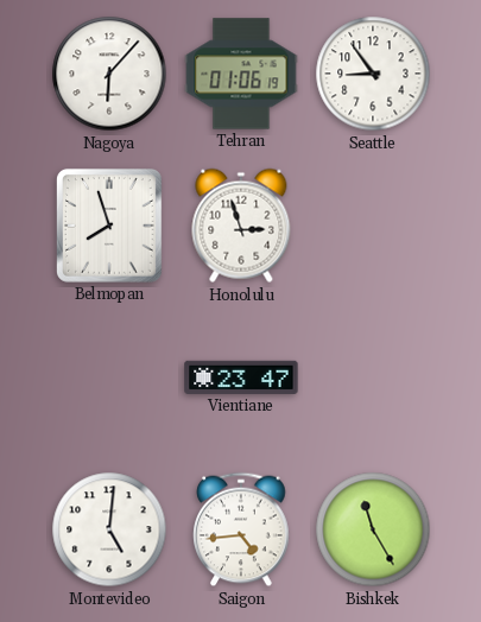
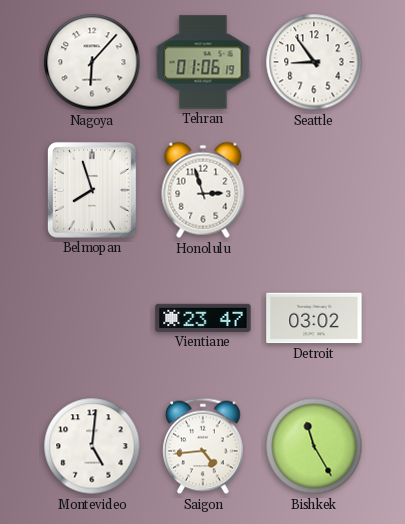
Detroit: none -> 03:02 (314, 318)
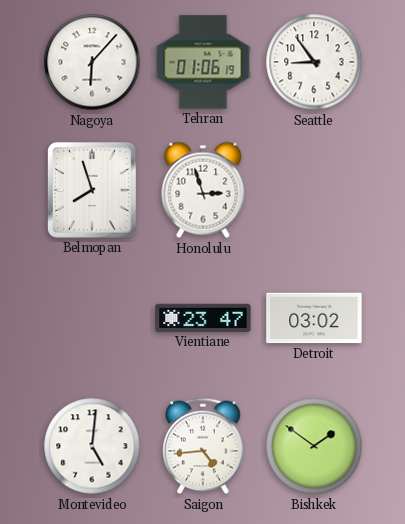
Bishkek: 11:25 -> 1:51 (314, 446)
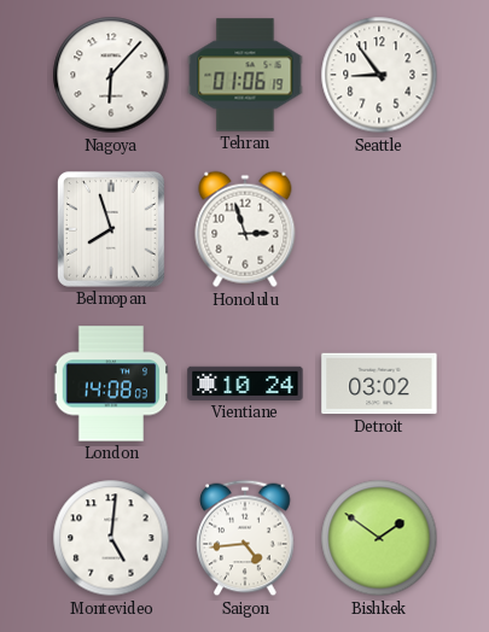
London: none -> 14:08 (111, 384)
Vientiane: 23:47 -> 10:24 (245, 384)
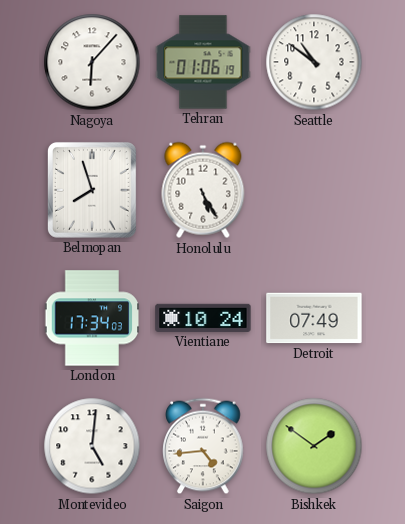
Seattle: 8:54 -> 10:51 (314, 62)
Honolulu: 2:57 -> 5:25 (203, 190)
London: 14:08 -> 17:34 (92, 318)
Detroit: 03:02 -> 07:49 (314, 318)
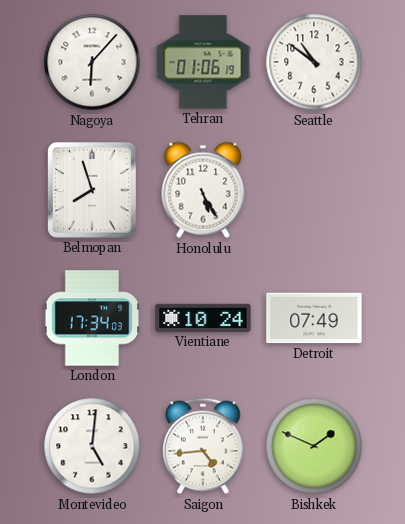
Bishkek: 1:51 -> 1:49 (314, 446)
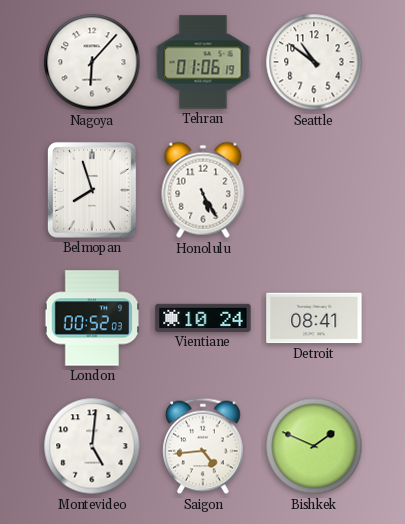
London: 17:34 -> 00:52 (92, 318)
Detroit: 07:49 -> 08:41 (314, 318)
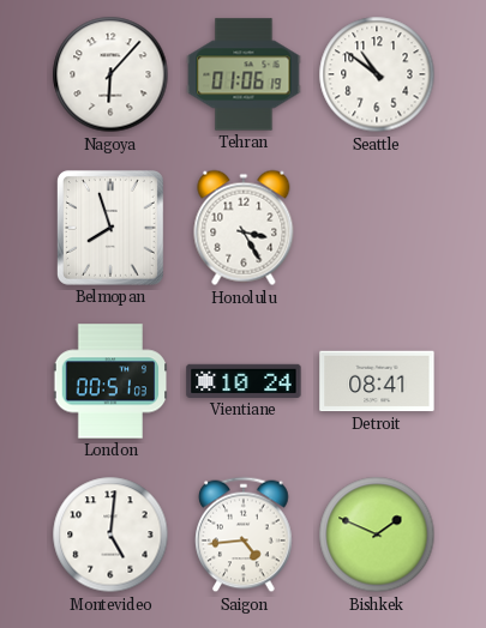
Honolulu: 5:25 -> 3:25 (244, 228)
London: 00:52 -> 00:51 (110, 381)
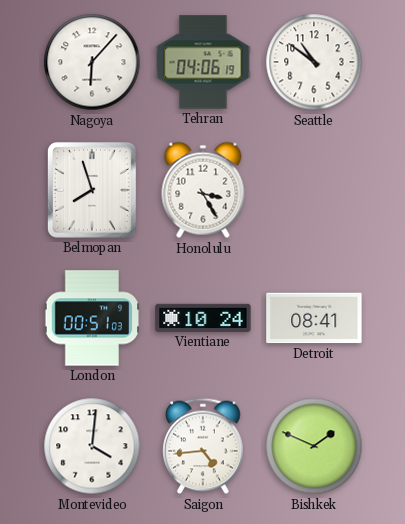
Tehran: 01:06 -> 04:06 (203, 62)
Montevideo: 5:01 -> 4:01 (92, 446)
